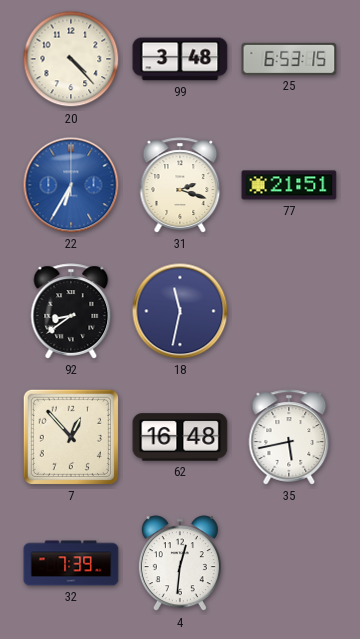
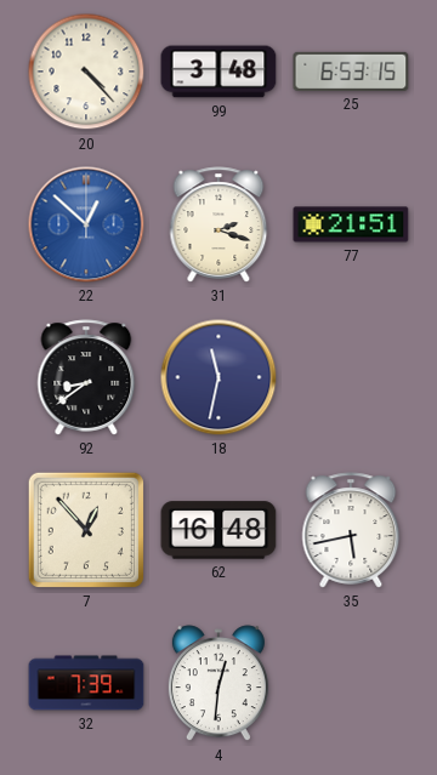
22: 6:35 -> 12:52 (86, 224)
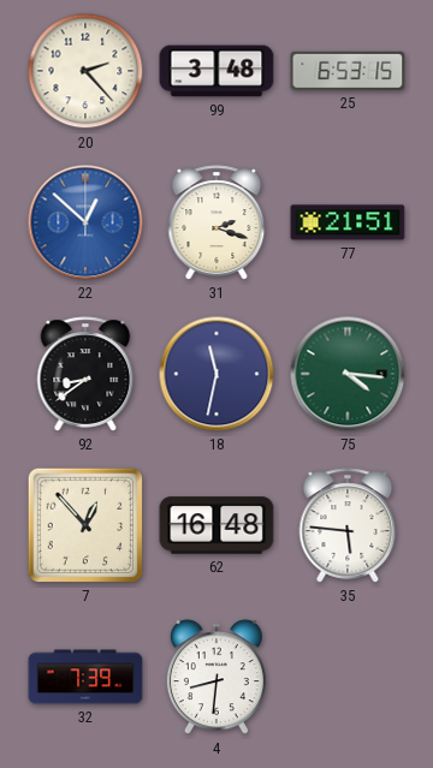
20: 4:23 -> 2:23 (85, 71)
75: none -> 4:16 (348, 374)
35: 5:43 -> 5:46 (348, 525)
4: 12:31 -> 8:31 (216, 678)
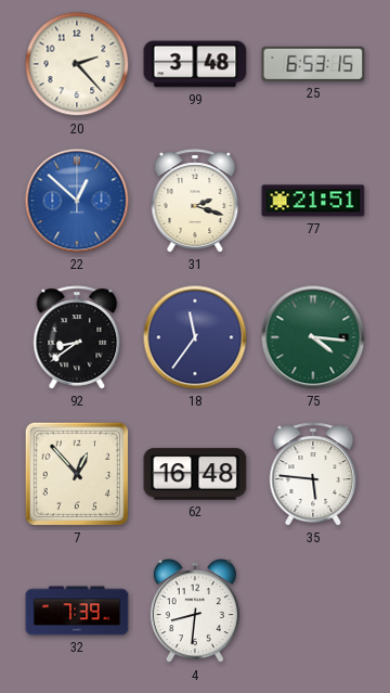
18: 11:32 -> 11:36 (195, 337)
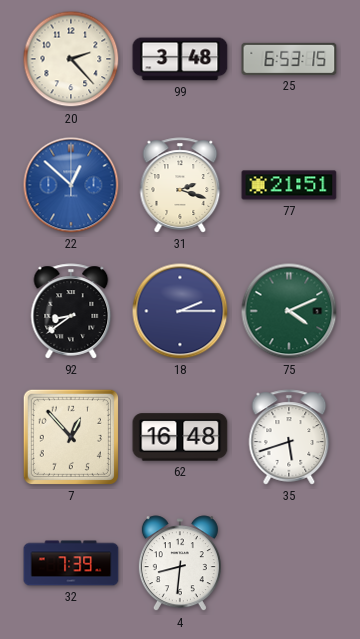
18: 11:36 -> 2:15 (180, 311)
75: 4:16 -> 4:11 (289, 311)
35: 5:46 -> 5:42 (289, 437)
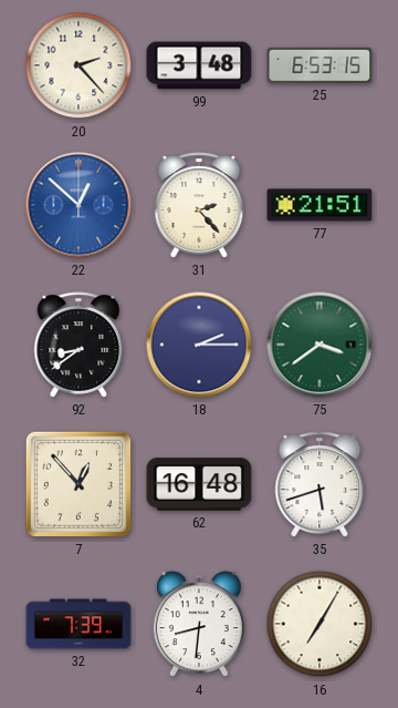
31: 2:18 -> 2:23 (199, 205)
75: 4:11 -> 3:39 (320, 345)
16: none -> 7:05 (320, 624)
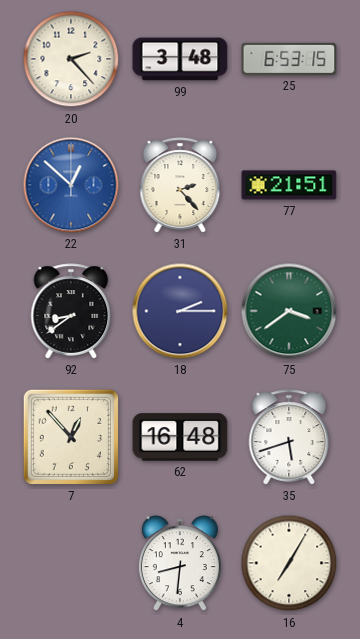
32: 7:39 -> none (78, 624)
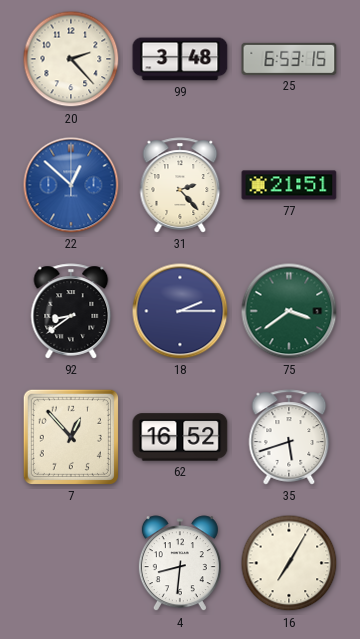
62: 16:48 -> 16:52 (180, 437)
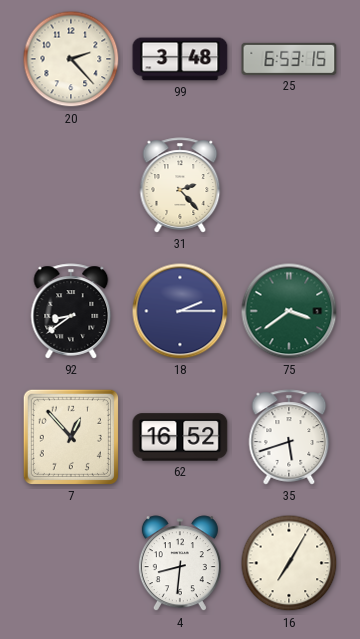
22: 12:52 -> none (71, 185)
77: 21:51 -> none (289, 185)
